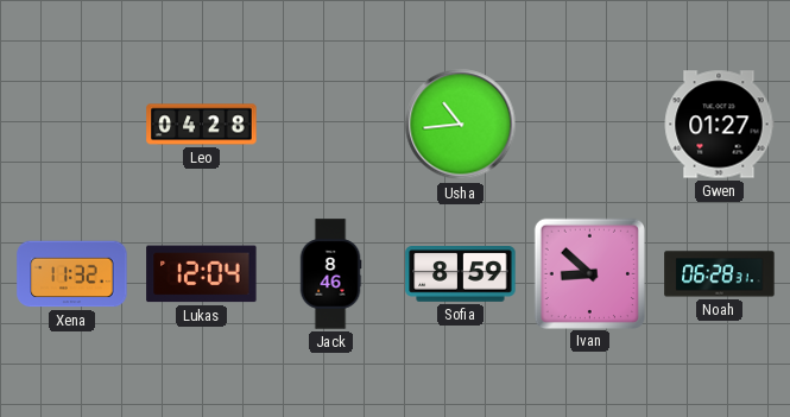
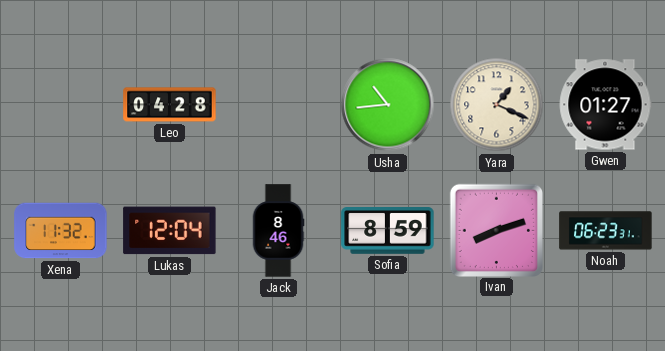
Yara: none -> 1:19 (497, 105)
Ivan: 8:52 -> 8:12 (496, 230)
Noah: 06:28 -> 06:23 (606, 231)
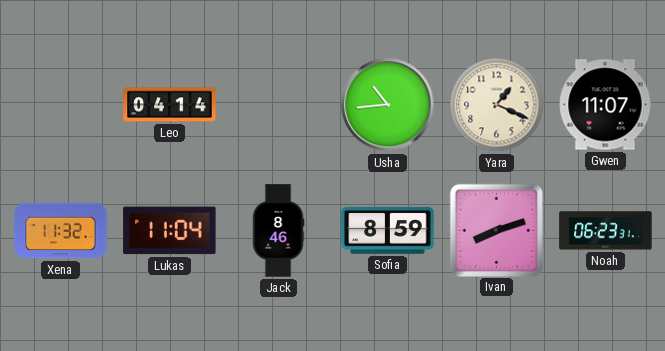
Leo: 04:28 -> 04:14 (170, 105)
Gwen: 01:27 -> 11:07 (605, 105)
Lukas: 12:04 -> 11:04 (170, 231)
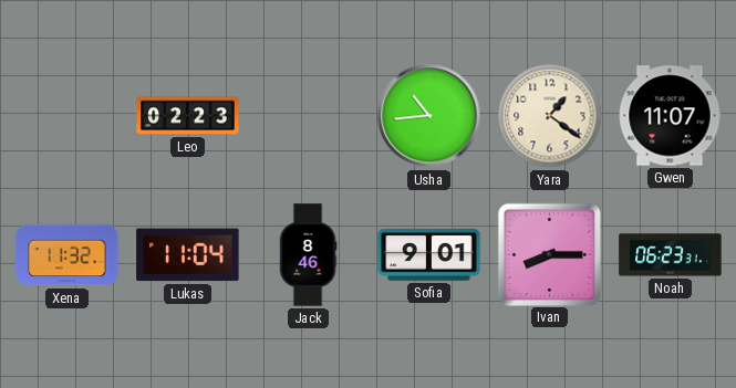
Leo: 04:14 -> 02:23 (188, 116)
Yara: 1:19 -> 1:21 (550, 116)
Sofia: 8:59 -> 9:01 (429, 255)
Ivan: 8:12 -> 8:15 (549, 254)
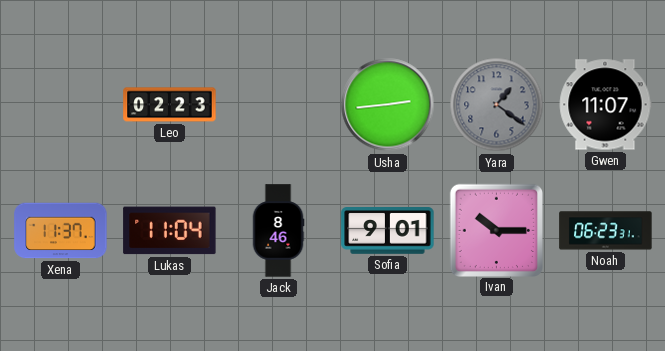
Usha: 10:44 -> 2:44 (388, 105)
Yara dial: cream -> grey (497, 105)
Xena: 11:32 -> 11:37 (61, 231)
Ivan: 8:15 -> 10:15 (496, 230)
